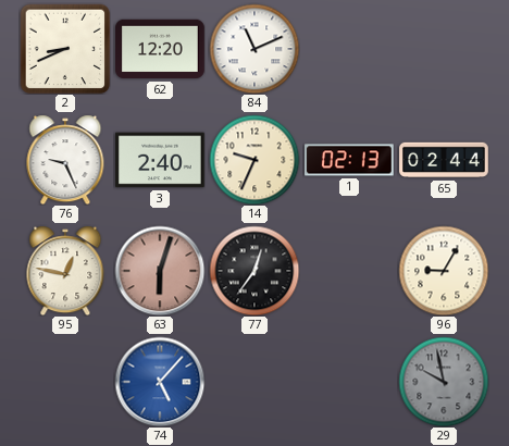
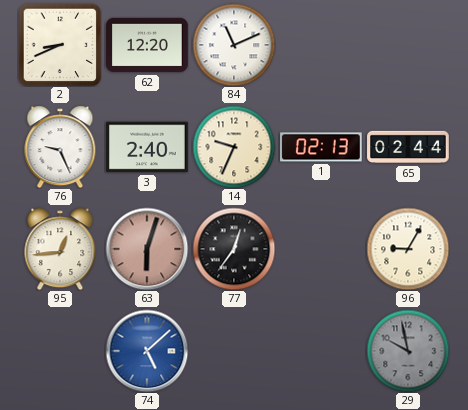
95: 12:47 -> 12:44 (60, 249)
74: 5:07 -> 5:08 (147, 351)
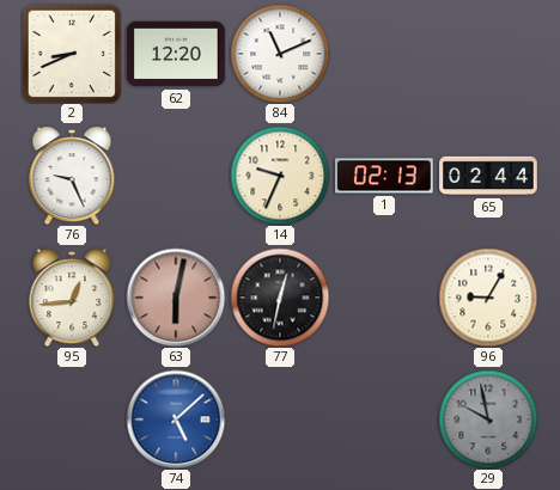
3: 2:40 -> none (147, 147)
63: 6:03 -> 6:02 (176, 298)
77: 12:36 -> 12:32 (280, 298)
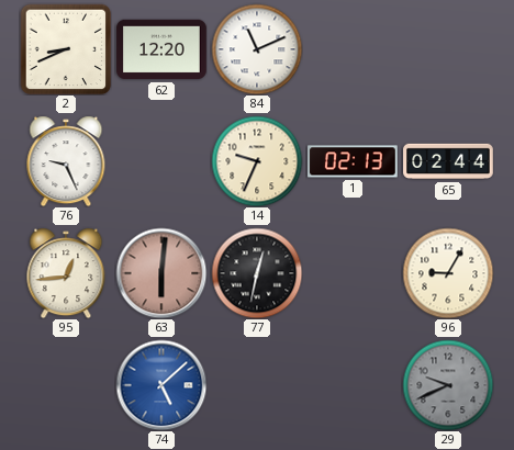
63: 6:02 -> 6:01 (161, 273)
29: 9:58 -> 9:41 (448, 385)
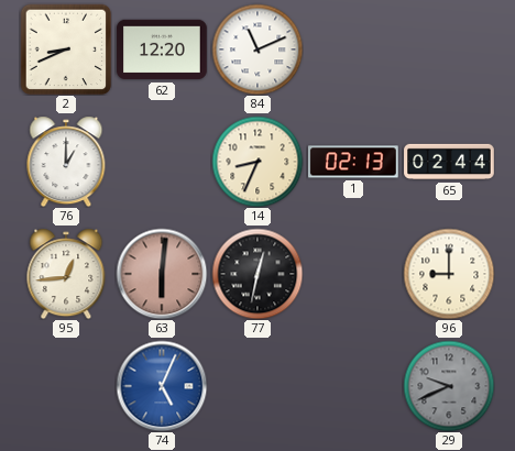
76: 9:26 -> 1:00 (66, 162)
14: 9:34 -> 8:34 (257, 162)
96: 9:05 -> 9:00 (449, 274)
74: 5:08 -> 5:04 (162, 386)
